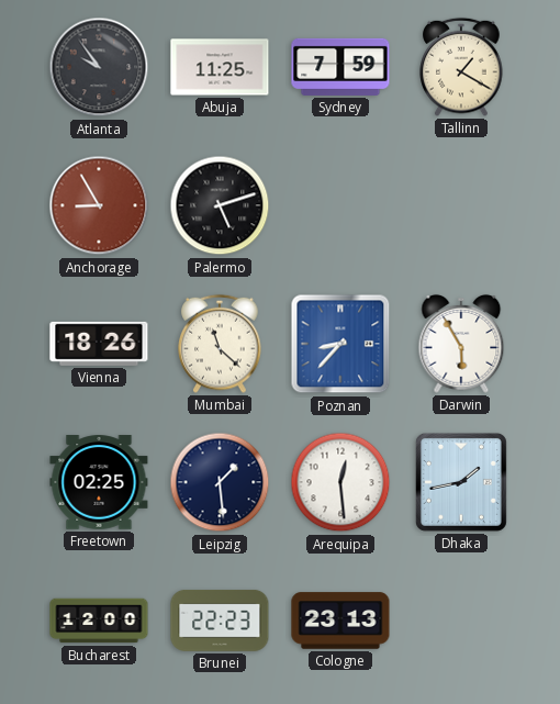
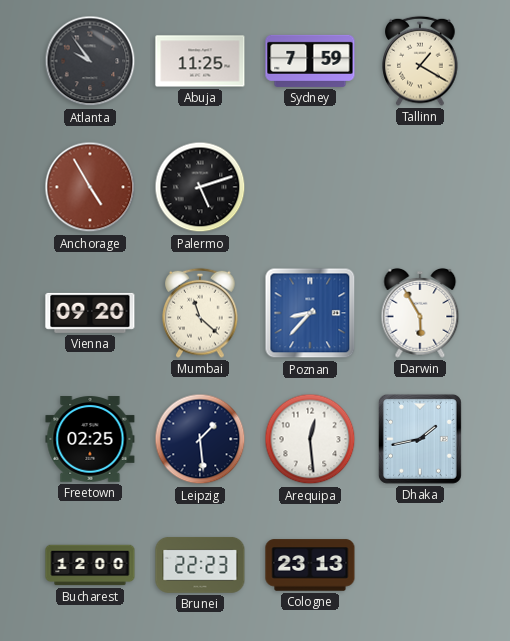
Anchorage: 8:55 -> 4:55 (90, 187)
Vienna: 18:26 -> 09:20 (90, 313)
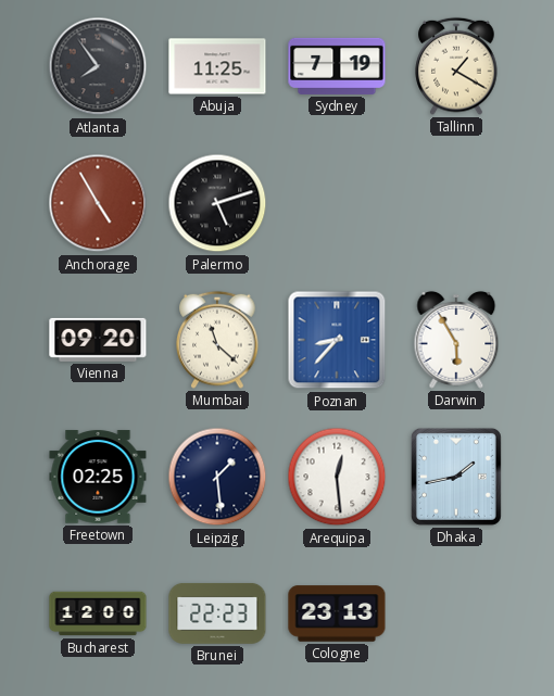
Atlanta: 9:54 -> 7:54 (98, 66)
Sydney: 7:59 -> 7:19 (337, 66)
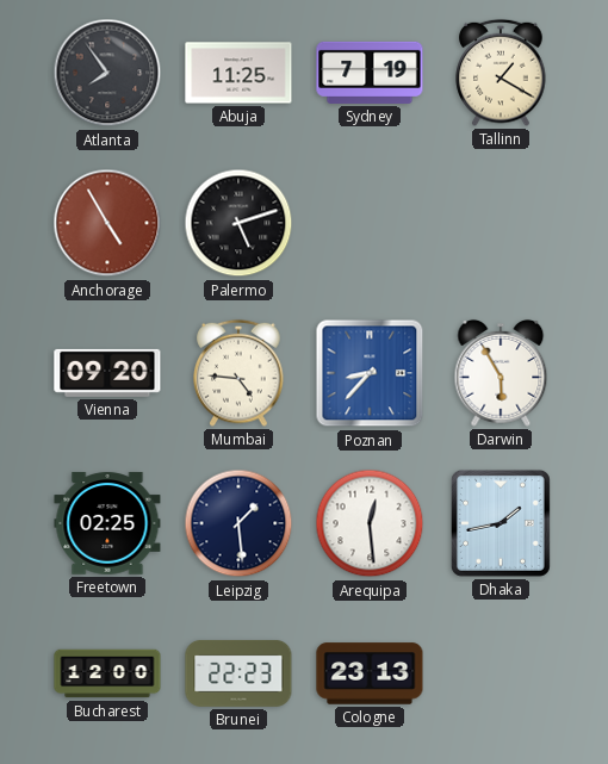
Mumbai: 11:22 -> 4:46 (238, 373)
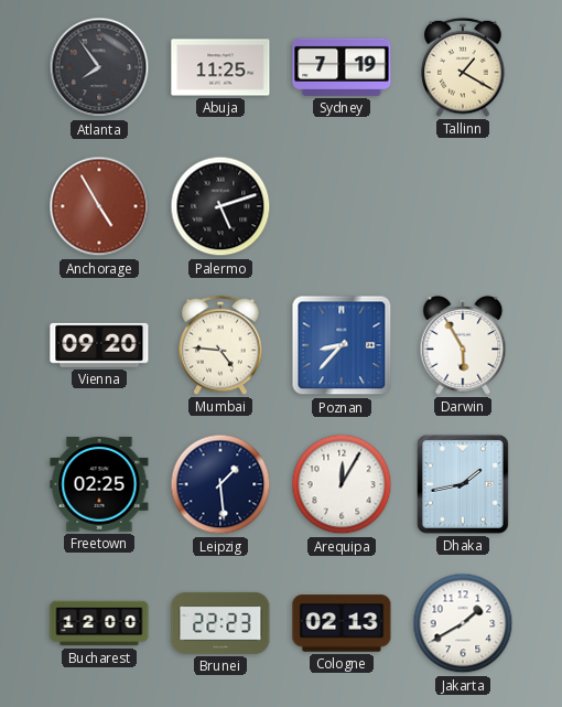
Arequipa: 12:29 -> 12:05 (342, 484)
Cologne: 23:13 -> 02:13 (342, 623)
Jakarta: none -> 1:40 (463, 623)
